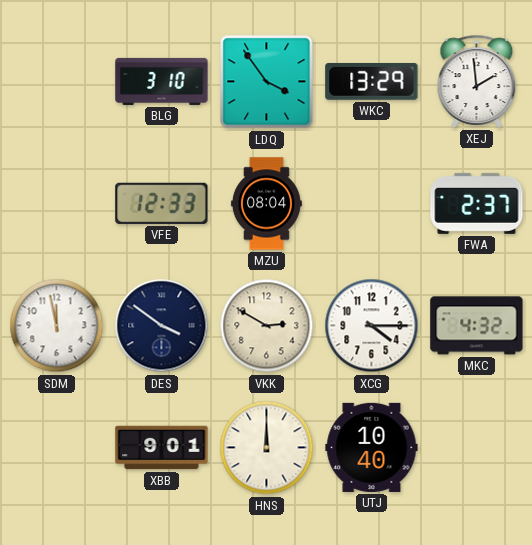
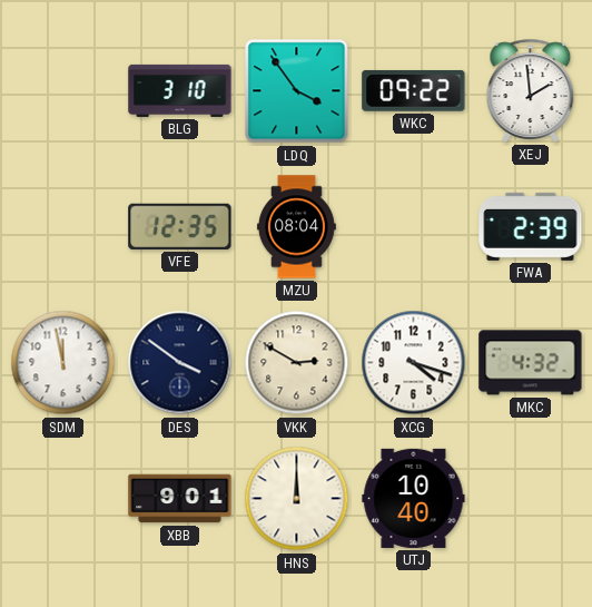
WKC: 13:29 -> 09:22 (414, 91)
VFE: 12:33 -> 12:35 (180, 226)
FWA: 2:37 -> 2:39 (531, 226)
XCG: 4:15 -> 4:18 (414, 363)
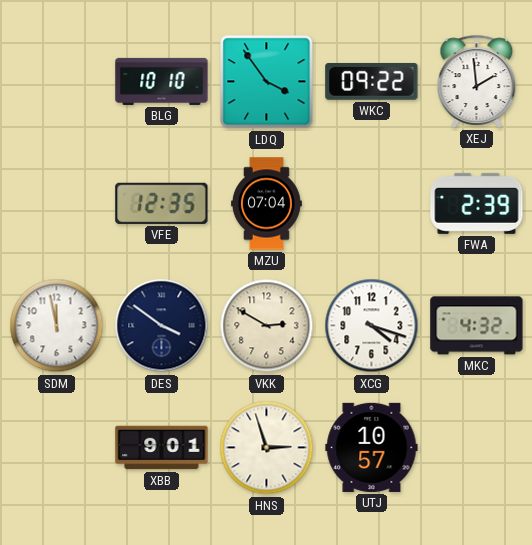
BLG: 3:10 -> 10:10 (162, 81)
MZU: 08:04 -> 07:04 (266, 204)
HNS: 12:00 -> 2:57 (267, 448)
UTJ: 10:40 -> 10:57 (372, 447)
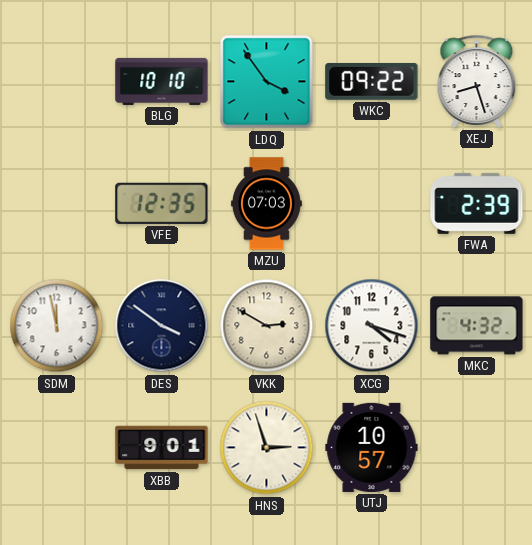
XEJ: 1:59 -> 8:27 (477, 81)
MZU: 07:04 -> 07:03 (266, 204)
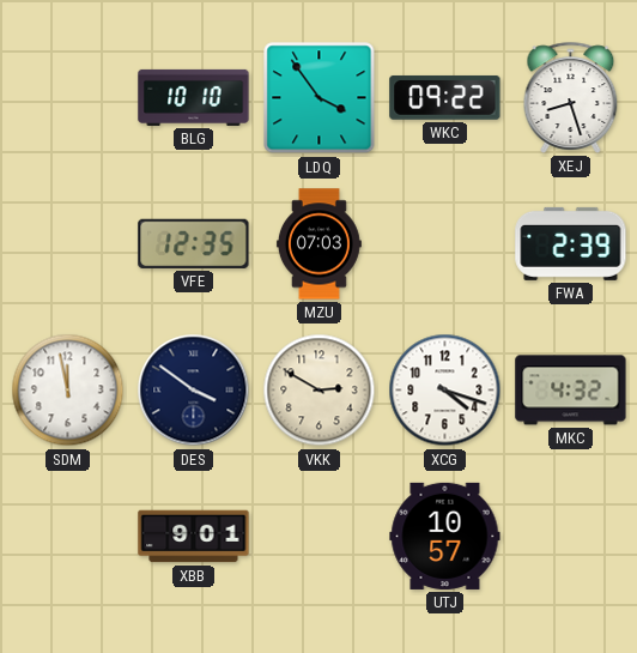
HNS: 2:57 -> none (267, 448)
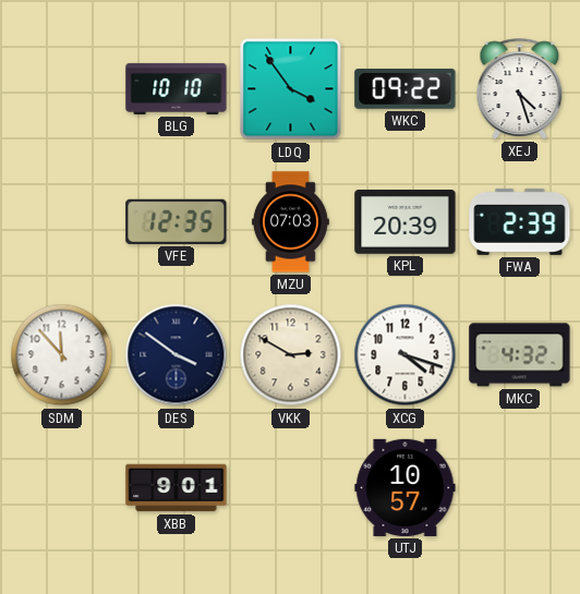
XEJ: 8:27 -> 4:27 (520, 88)
KPL: none -> 20:39 (406, 222)
SDM: 11:58 -> 11:53 (62, 355)
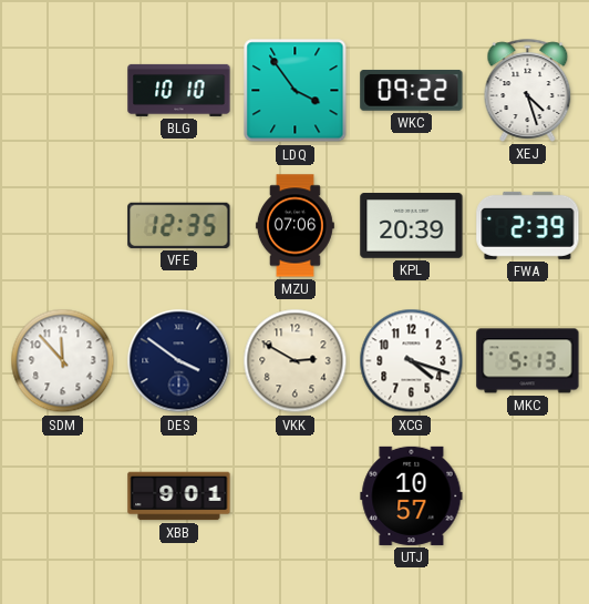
MZU: 07:03 -> 07:06 (294, 226)
MKC: 4:32 -> 5:13 (528, 361)
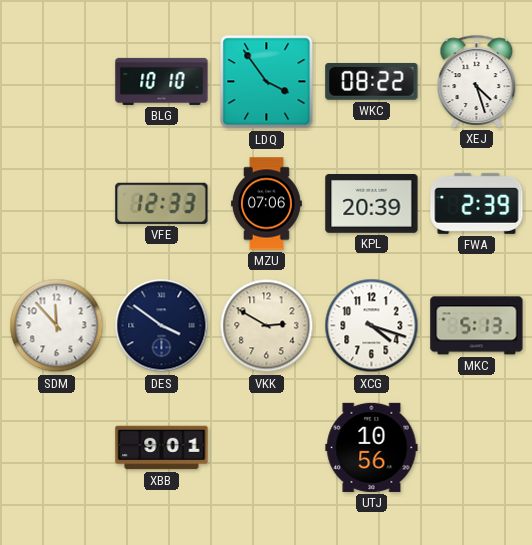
WKC: 09:22 -> 08:22 (372, 82)
VFE: 12:35 -> 12:33 (162, 203)
UTJ: 10:57 -> 10:56 (372, 447)
